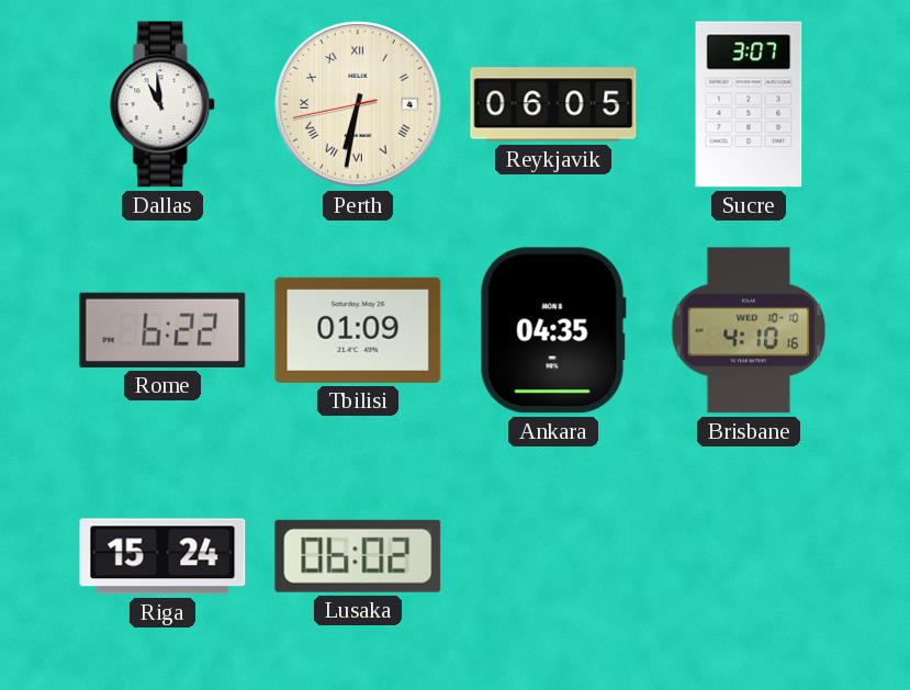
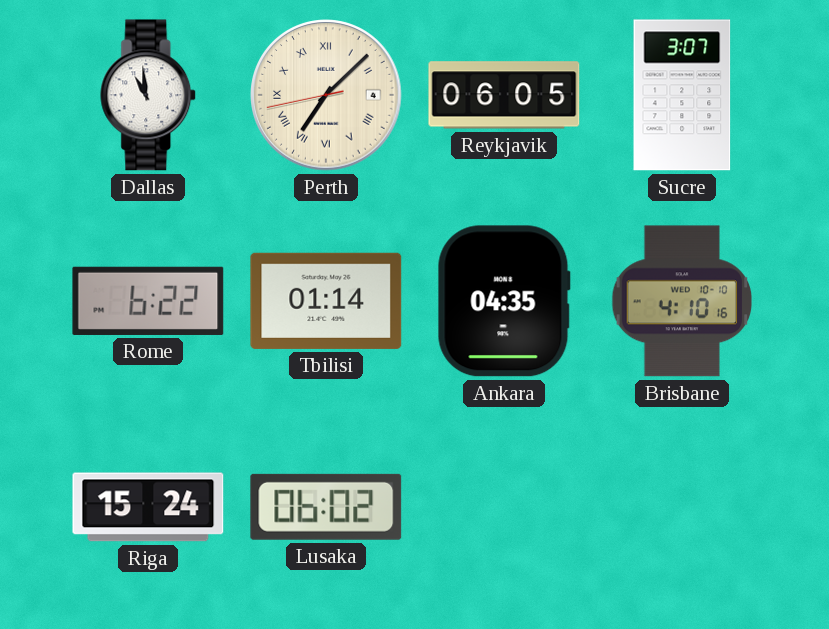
Perth: 6:31 -> 7:07 (326, 95)
Tbilisi: 01:09 -> 01:14 (326, 301)
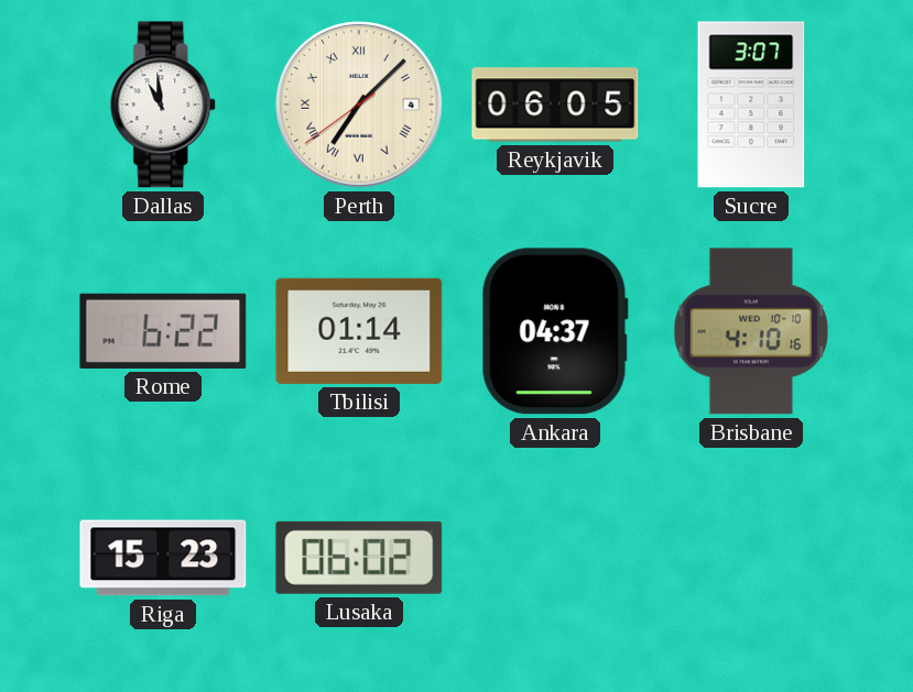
Perth: 7:07:43 -> 7:07:39 (359, 105)
Ankara: 04:35 -> 04:37 (555, 331)
Riga: 15:24 -> 15:23 (163, 558)
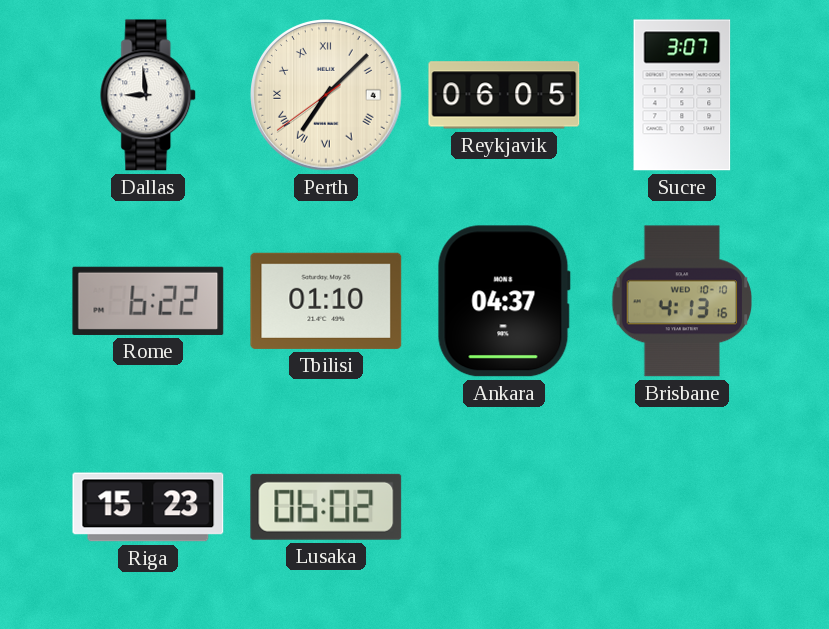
Dallas: 10:59 -> 8:59 (149, 95)
Tbilisi: 01:14 -> 01:10 (326, 301)
Brisbane: 4:10 -> 4:13 (682, 301)
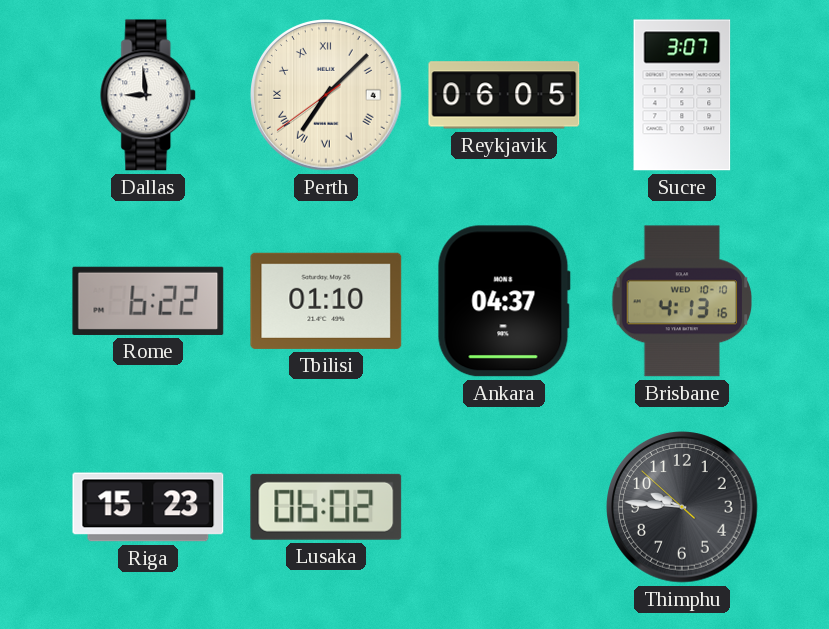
Thimphu: none -> 9:45 (682, 507)
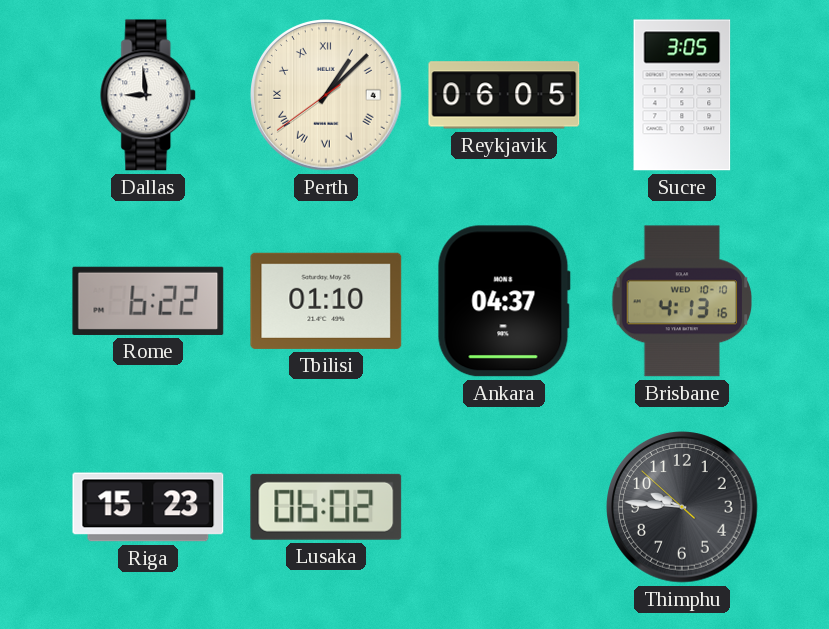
Perth: 7:07 -> 1:07 (326, 95)
Sucre: 3:07 -> 3:05 (682, 95)
